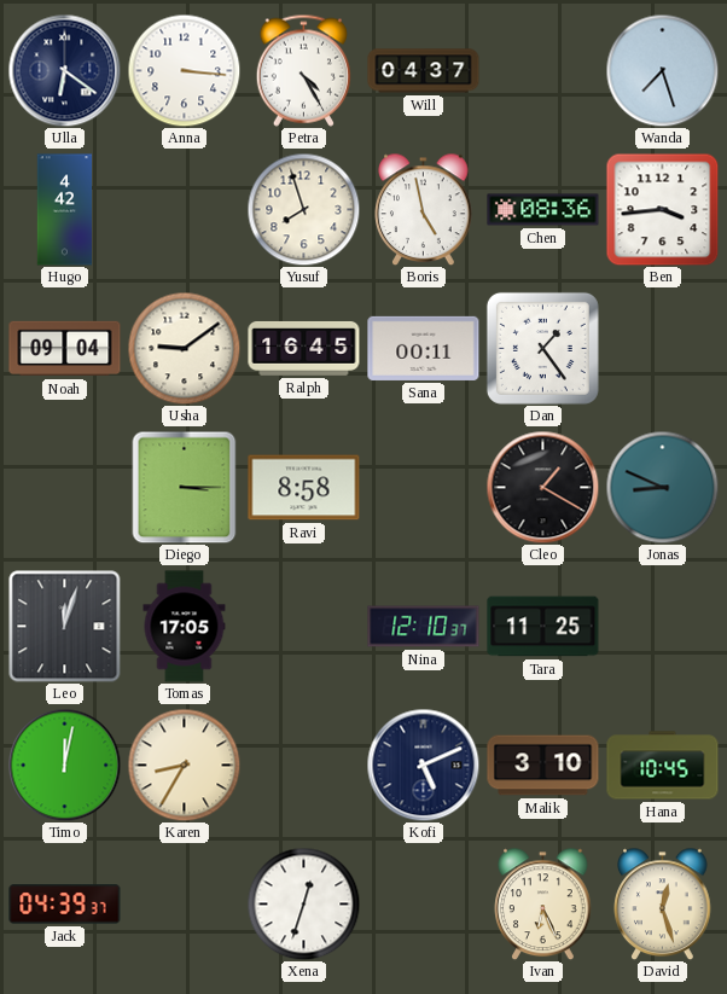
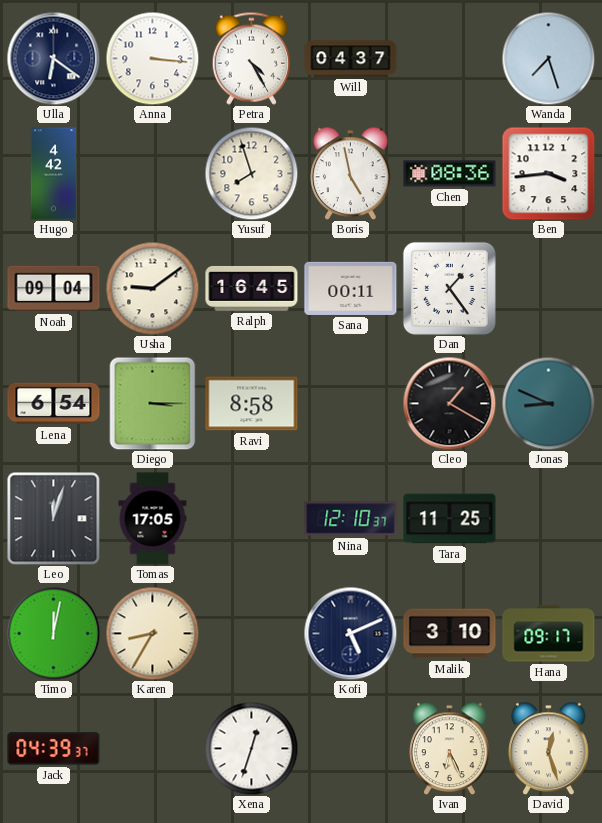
Lena: none -> 6:54 (54, 404)
Hana: 10:45 -> 09:17 (549, 634)
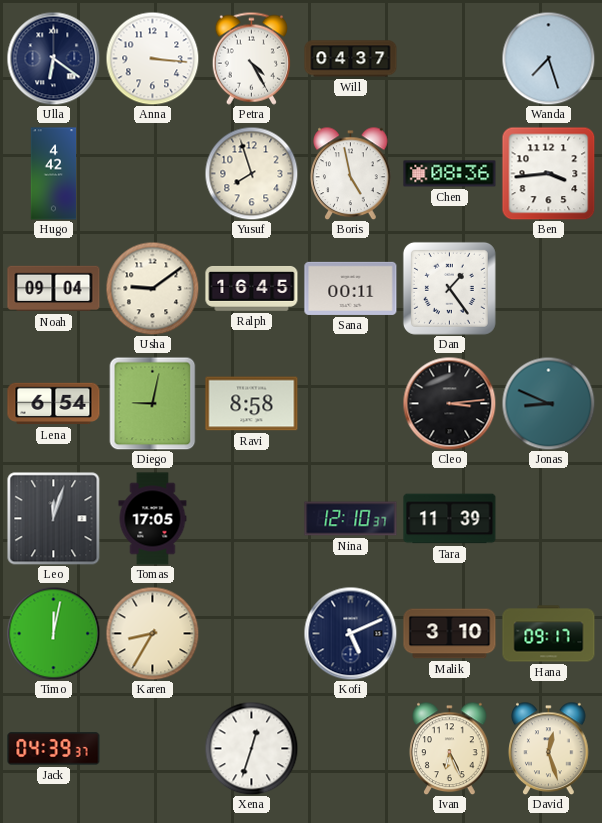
Diego: 3:15 -> 9:02 (153, 403)
Cleo: 1:20 -> 3:14 (449, 403)
Tara: 11:25 -> 11:39 (450, 519)
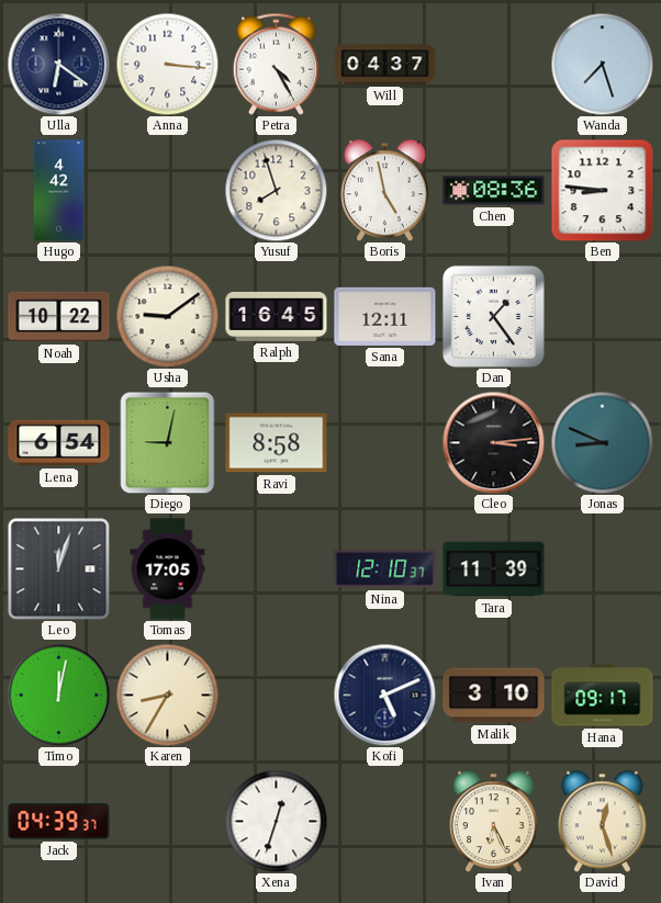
Ben: 3:44 -> 8:46 (602, 190)
Noah: 09:04 -> 10:22 (59, 317)
Sana: 00:11 -> 12:11 (385, 316)
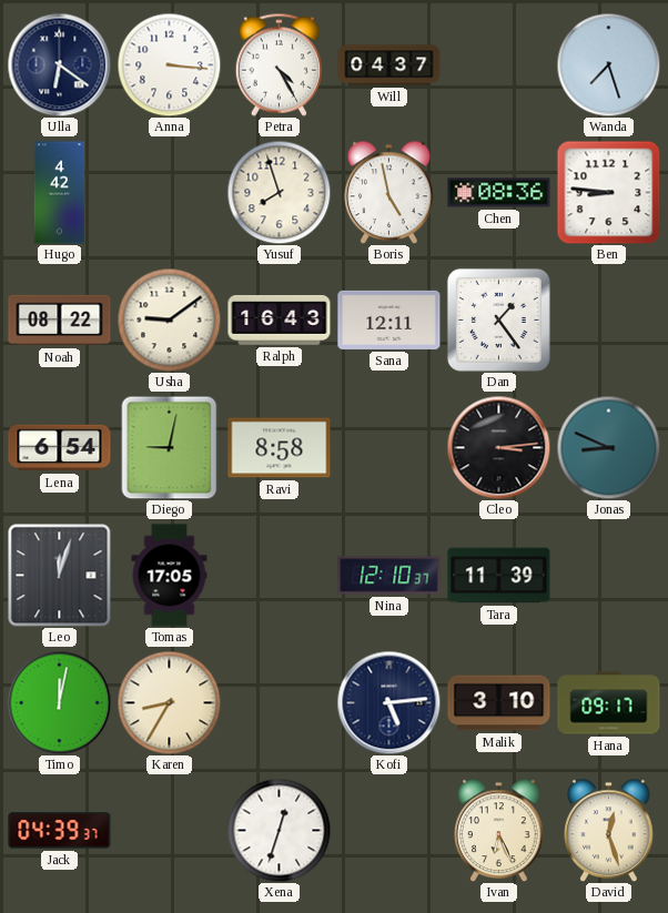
Noah: 10:22 -> 08:22 (60, 321)
Ralph: 16:45 -> 16:43 (280, 319)
Kofi: 5:11 -> 5:14 (388, 702)
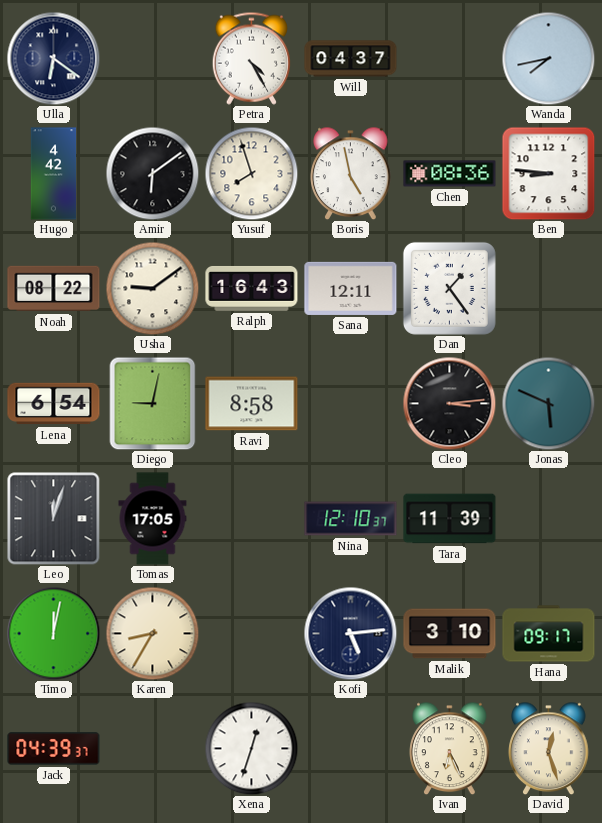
Anna: 3:16 -> none (169, 64)
Wanda: 7:27 -> 7:43 (548, 58)
Amir: none -> 6:09 (152, 173)
Jonas: 8:49 -> 5:49 (548, 403)
